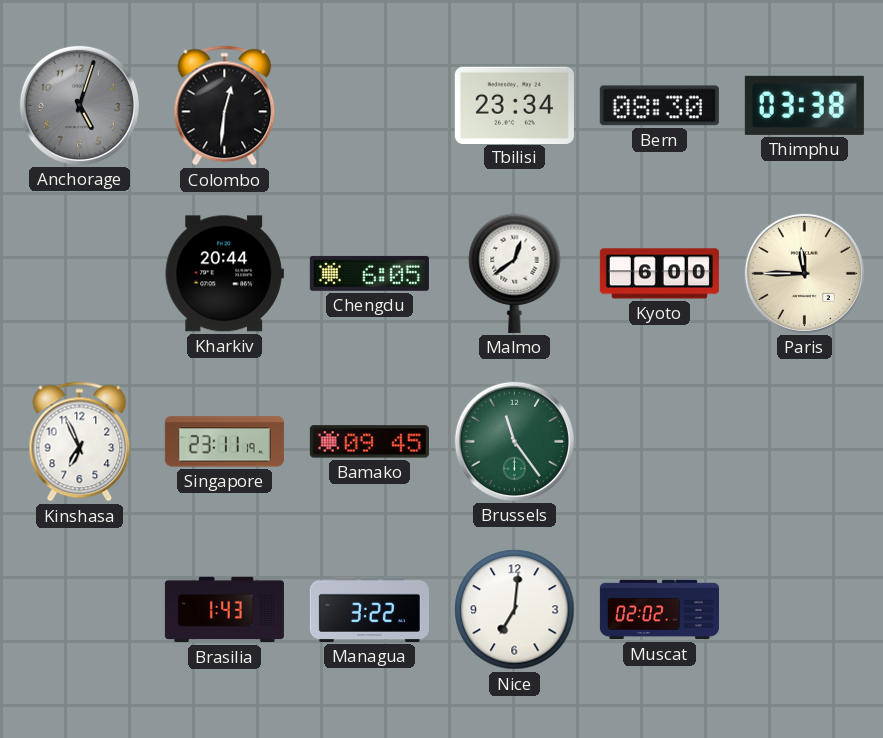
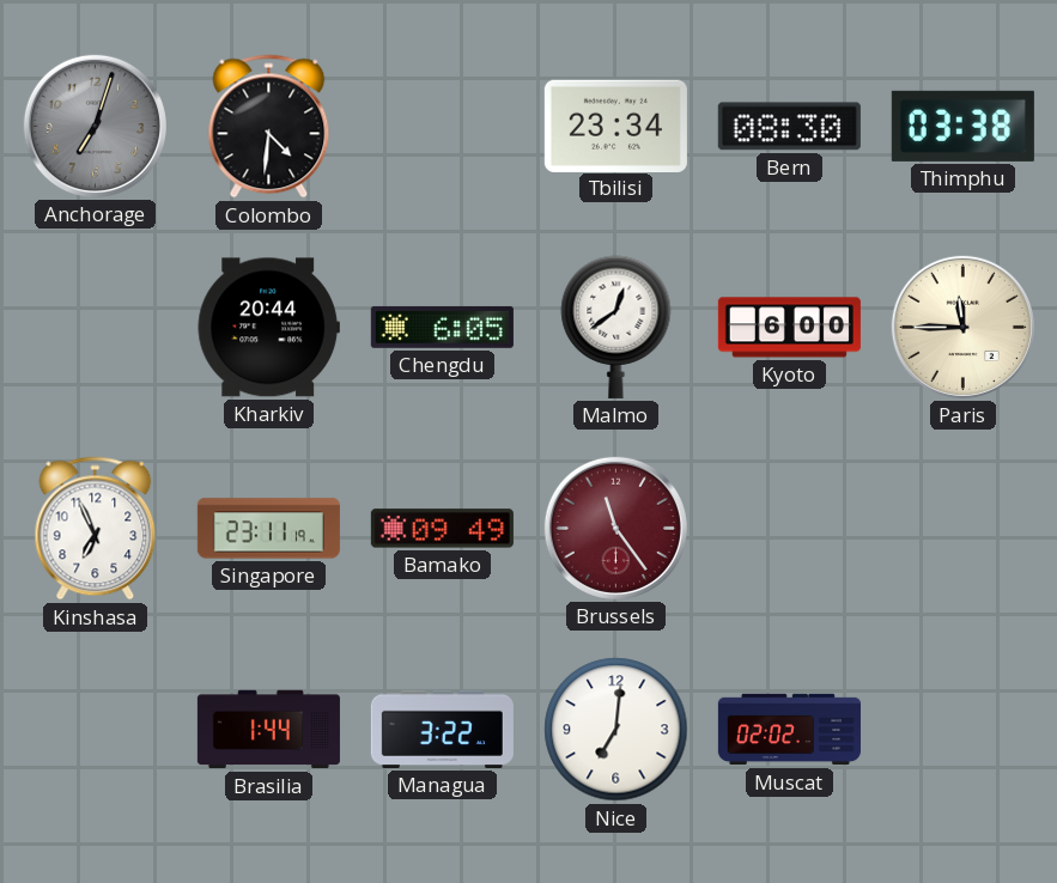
Anchorage: 5:03 -> 7:03 (95, 126)
Colombo: 12:31 -> 4:31 (269, 127)
Bamako: 09:45 -> 09:49 (442, 529)
Brussels dial: green -> burgundy (615, 528)
Brasilia: 1:43 -> 1:44 (268, 730)
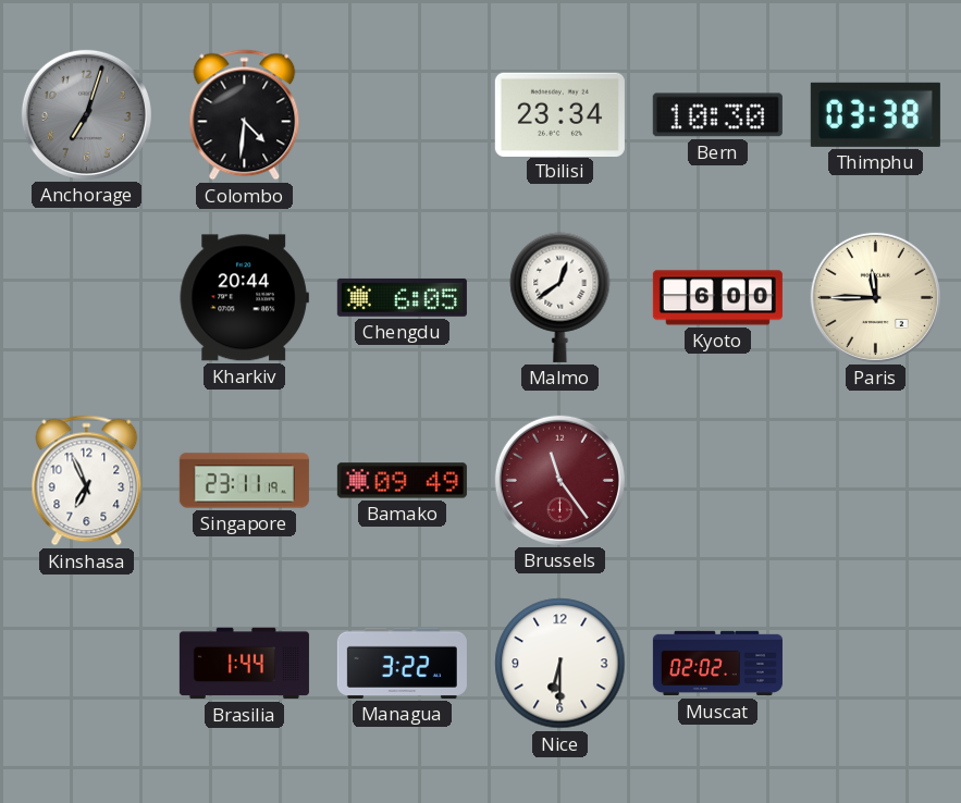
Bern: 08:30 -> 10:30 (717, 115)
Nice: 7:01 -> 6:30 (560, 664)
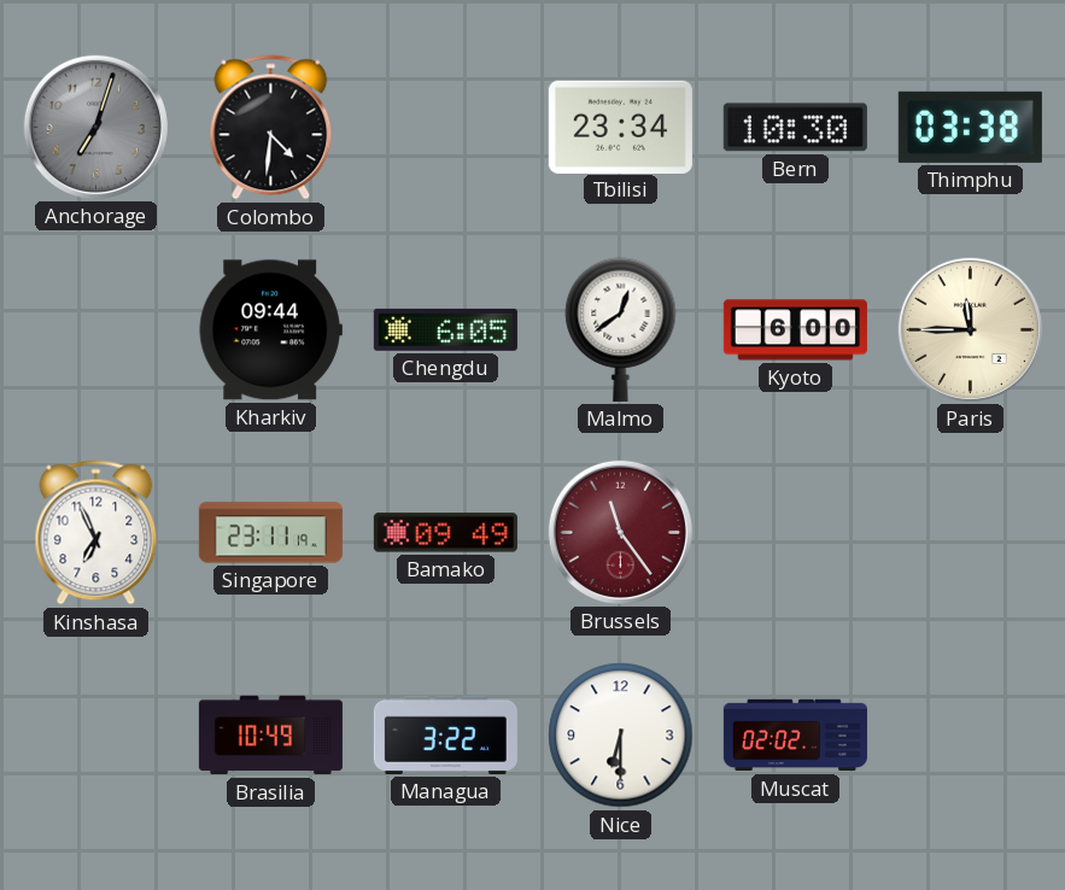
Kharkiv: 20:44 -> 09:44 (270, 330)
Brasilia: 1:44 -> 10:49 (270, 736)
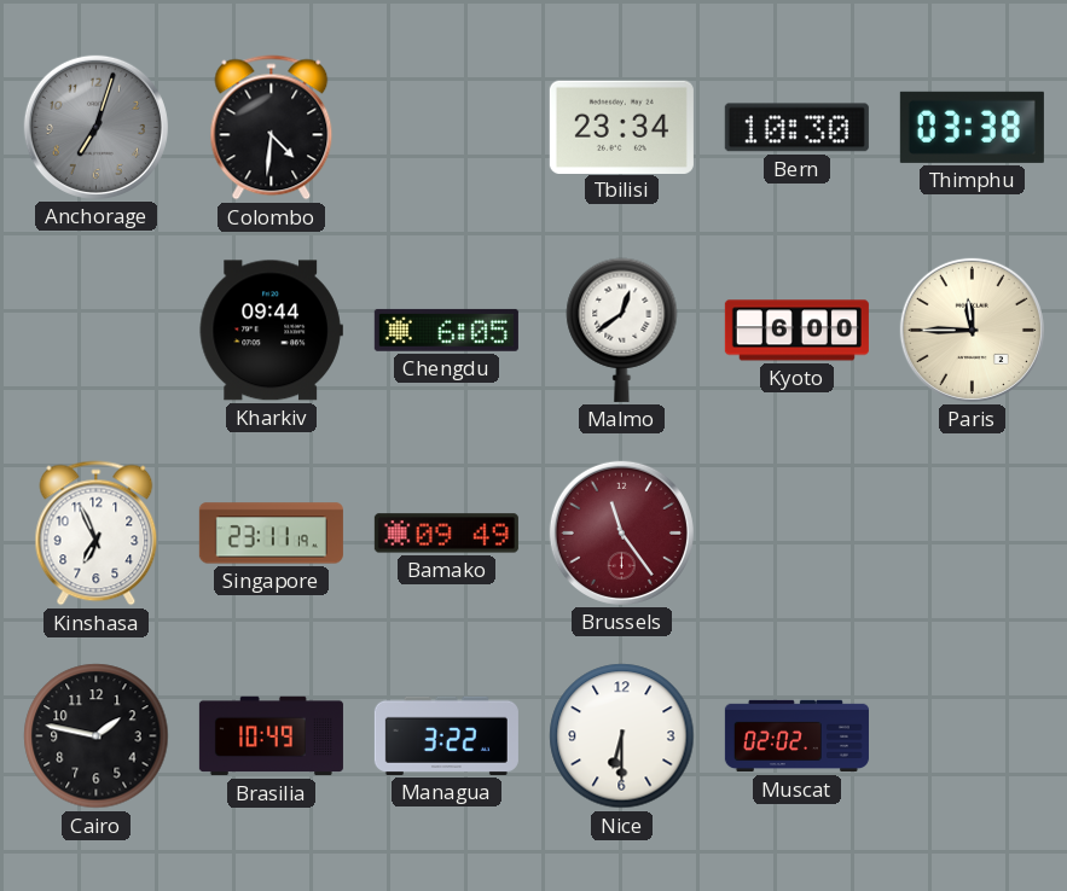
Cairo: none -> 1:47 (97, 736)
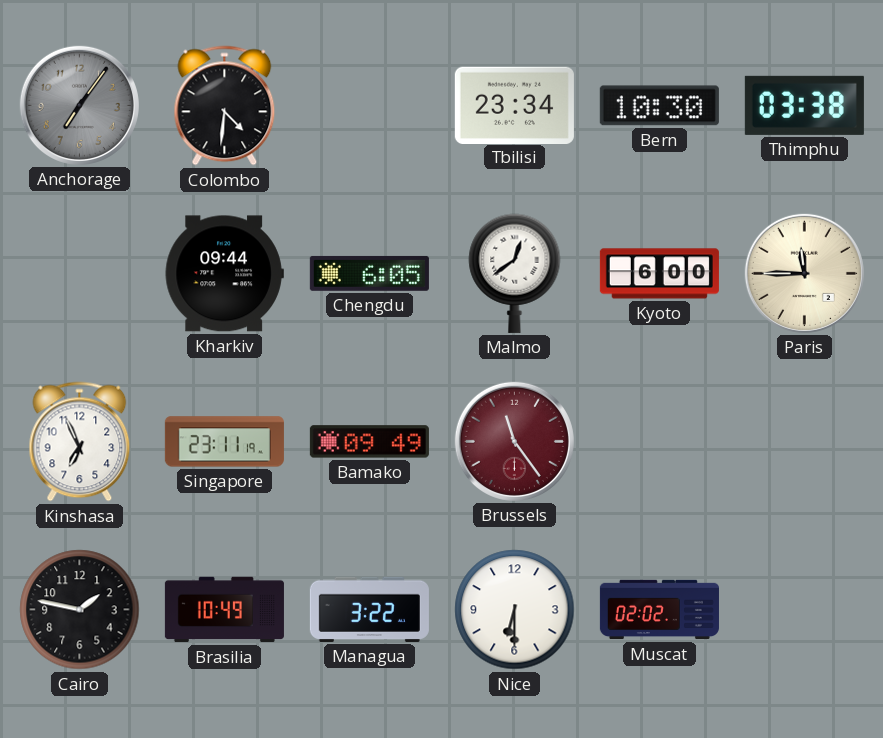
Anchorage: 7:03 -> 7:06 (79, 105)
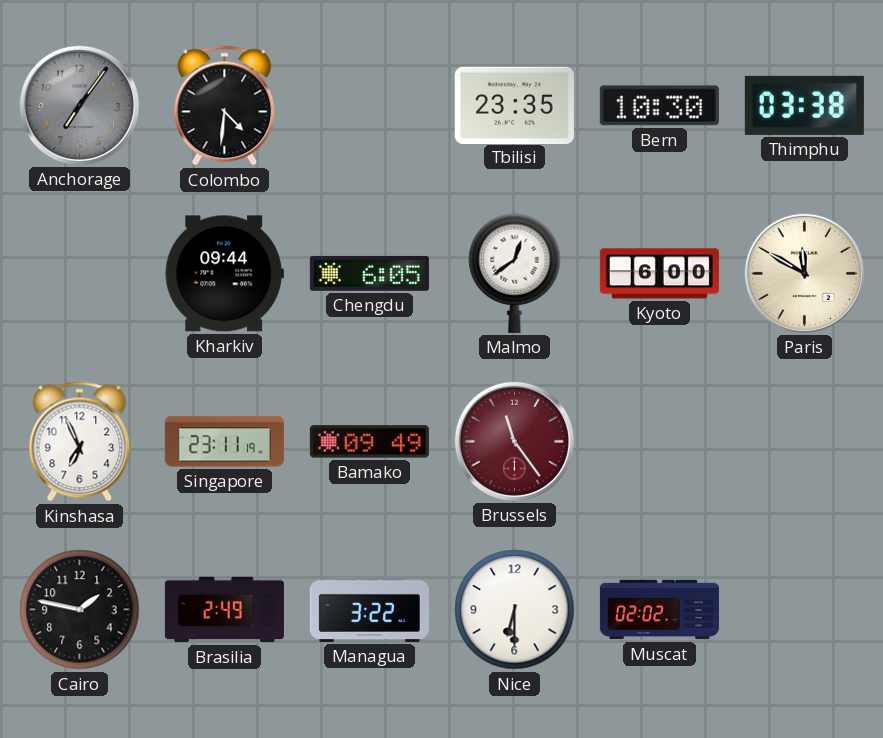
Tbilisi: 23:34 -> 23:35 (514, 105)
Paris: 11:45 -> 11:50 (804, 273)
Brasilia: 10:49 -> 2:49 (224, 610)
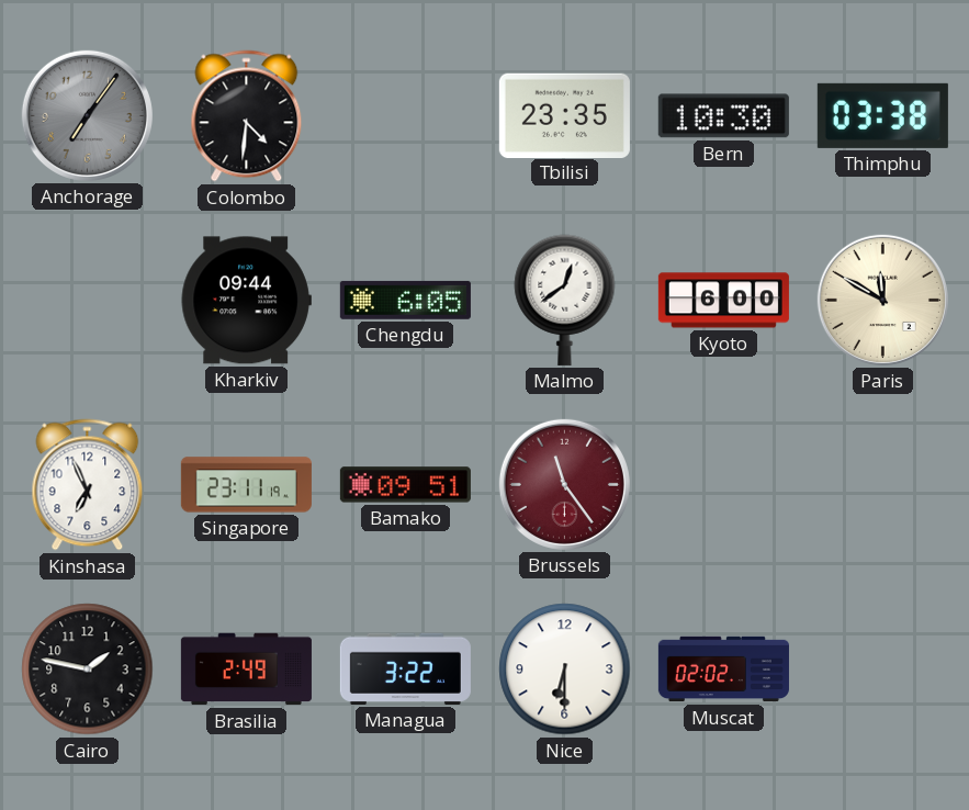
Bamako: 09:49 -> 09:51 (405, 485)
